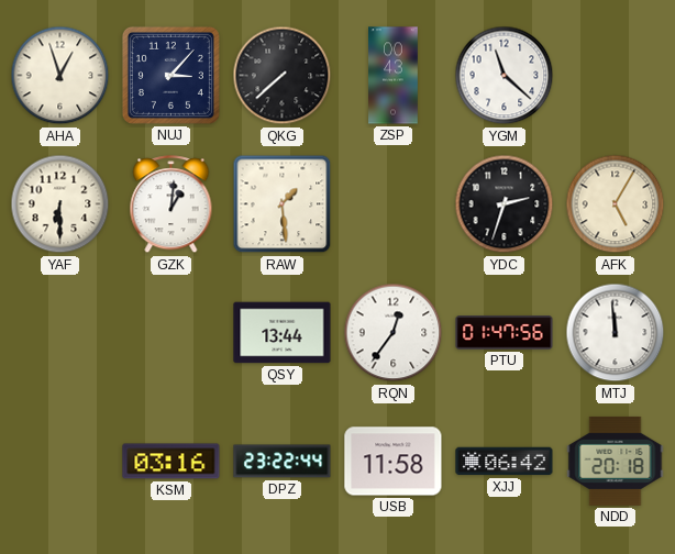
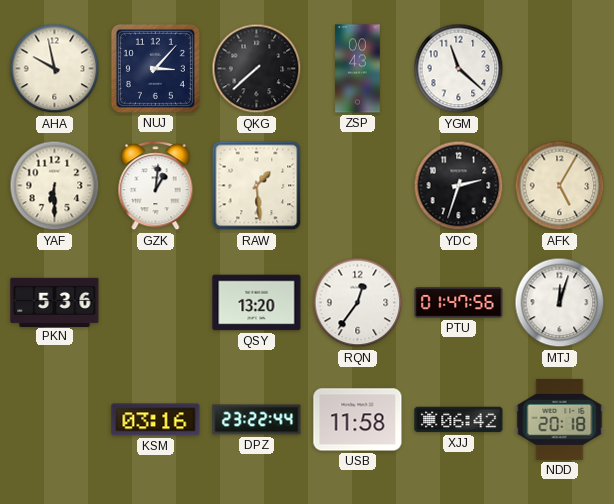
AHA: 12:57 -> 9:58 (55, 69)
PKN: none -> 5:36 (55, 302)
QSY: 13:44 -> 13:20 (257, 303)
MTJ: 11:59 -> 12:03 (560, 303)
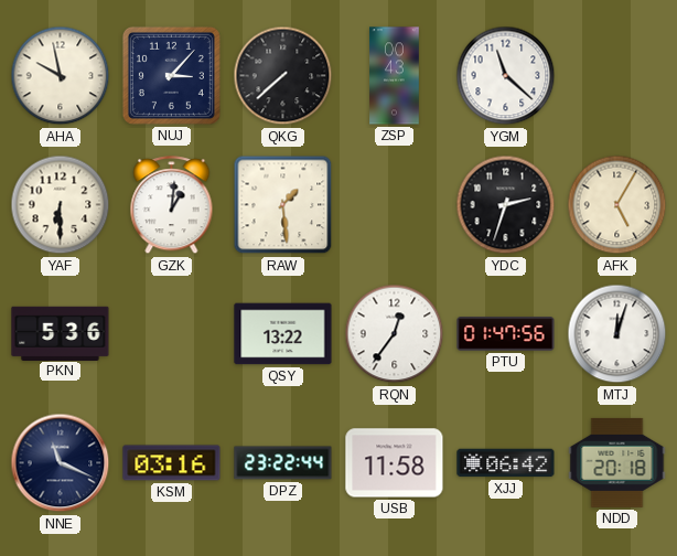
QSY: 13:20 -> 13:22 (283, 334)
NNE: none -> 11:19 (61, 463)
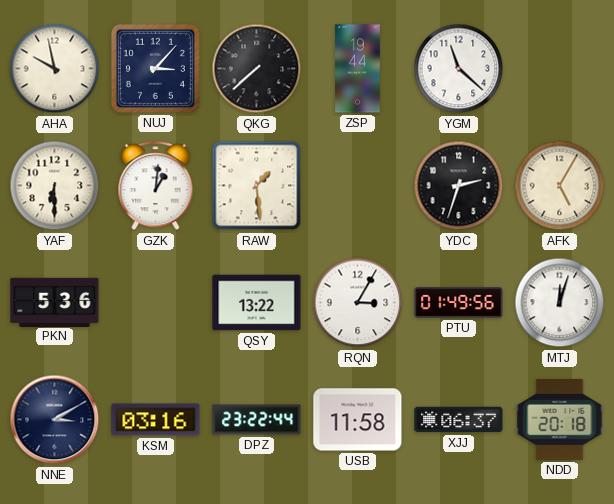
ZSP: 00:43 -> 19:44 (358, 69)
RQN: 12:36 -> 3:05 (358, 303)
PTU: 01:47 -> 01:49 (459, 303)
NNE: 11:19 -> 3:10 (55, 420)
XJJ: 06:42 -> 06:37 (459, 420)
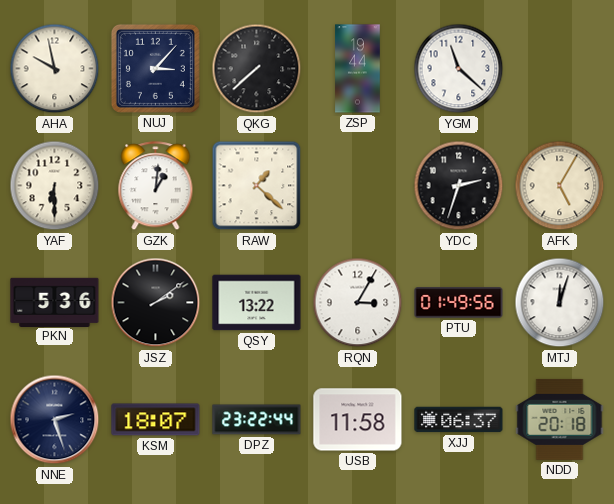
RAW: 1:29 -> 1:22 (257, 186)
JSZ: none -> 2:09 (156, 303)
NNE: 3:10 -> 2:27 (55, 420)
KSM: 03:16 -> 18:07 (156, 420)
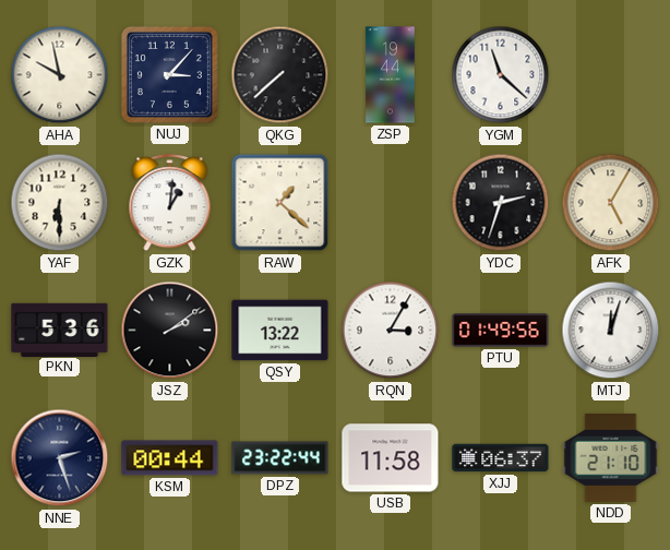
KSM: 18:07 -> 00:44 (170, 458)
NDD: 20:18 -> 21:10 (611, 457)
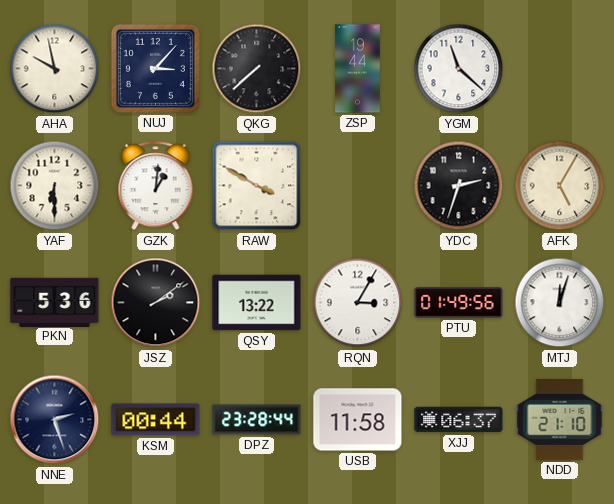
RAW: 1:22 -> 3:50 (257, 186)
DPZ: 23:22 -> 23:28 (257, 420)
